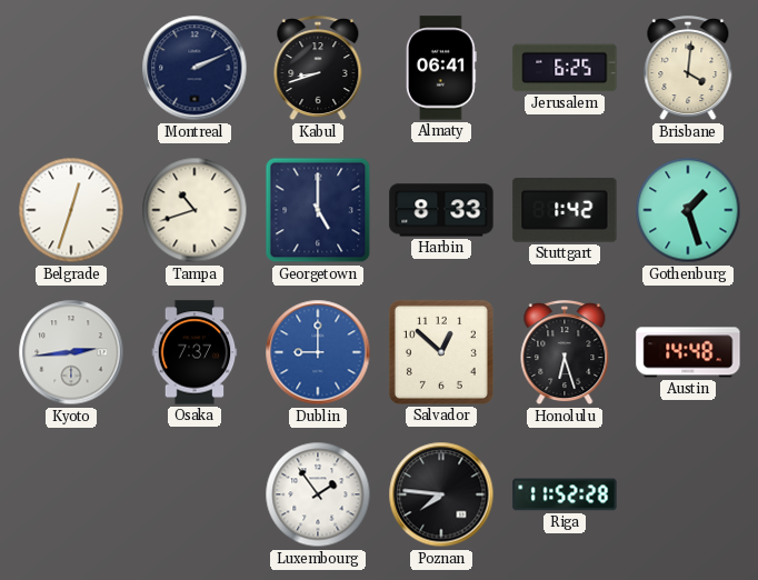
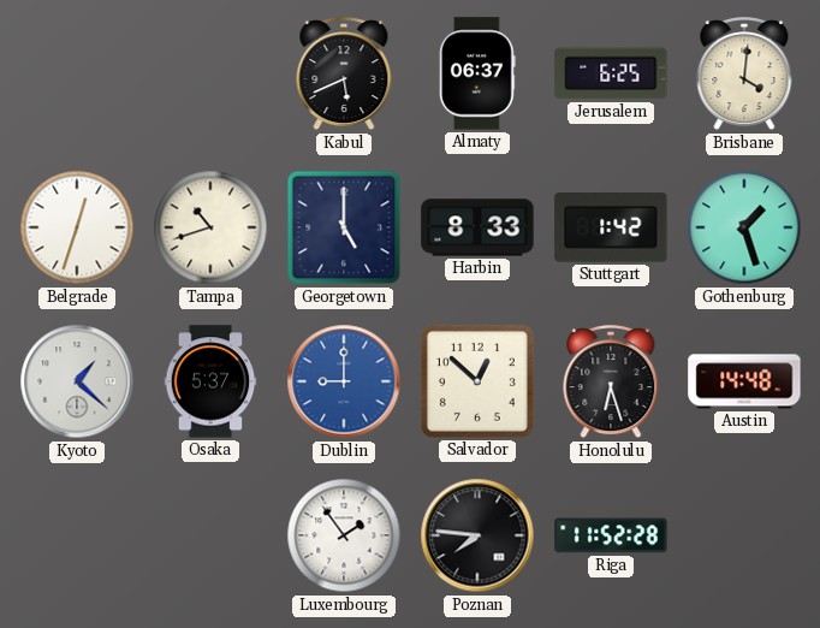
Montreal: 2:11 -> none (195, 68)
Kabul: 8:42 -> 5:41 (344, 75)
Almaty: 06:41 -> 06:37 (477, 73)
Kyoto: 2:44 -> 1:22 (77, 381)
Osaka: 7:37 -> 5:37 (210, 381)
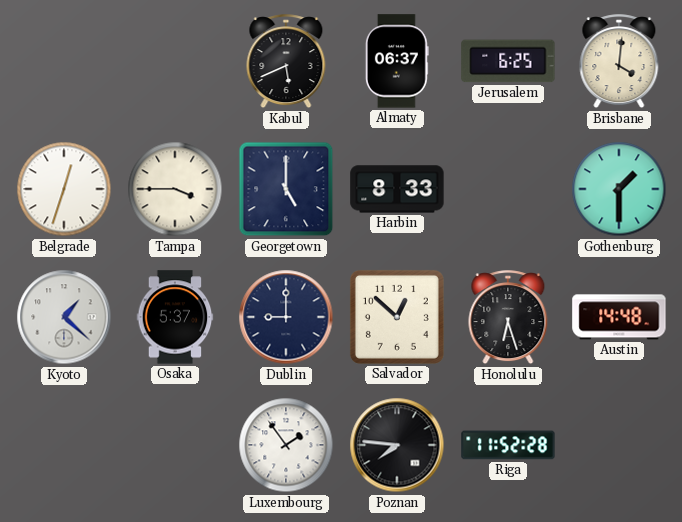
Tampa: 10:42 -> 3:45 (175, 189)
Stuttgart: 1:42 -> none (611, 229)
Gothenburg: 1:27 -> 1:30 (619, 189)
Dublin dial: blue -> navy (286, 317)
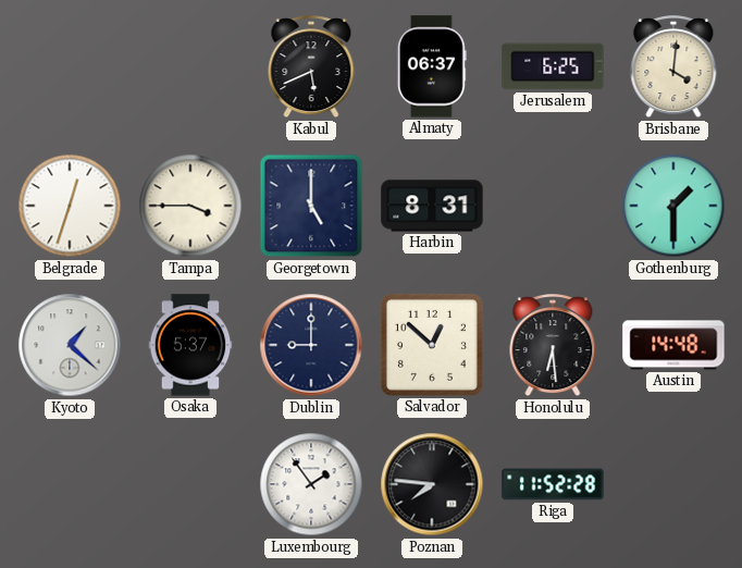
Harbin: 8:33 -> 8:31 (432, 206)
Honolulu: 6:27 -> 6:29 (553, 346)
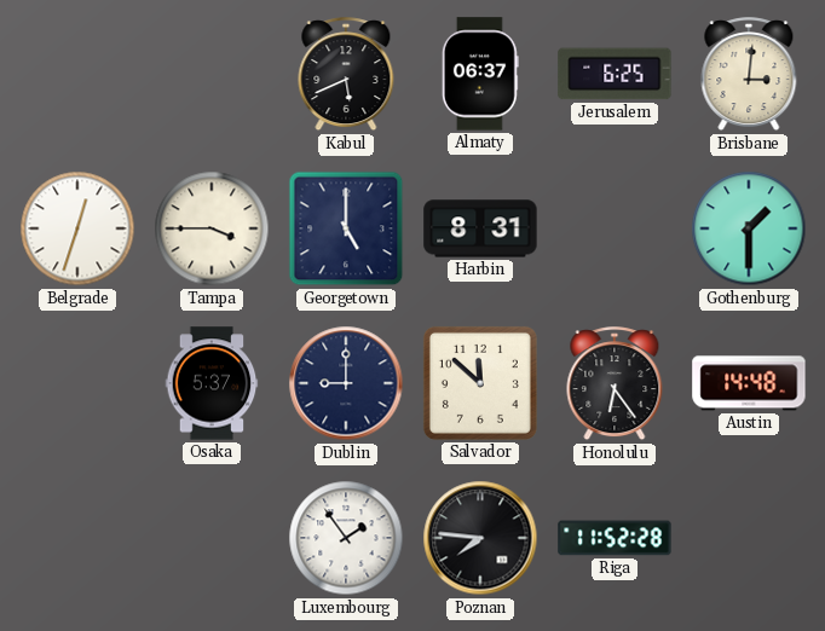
Brisbane: 4:01 -> 3:01 (749, 75)
Kyoto: 1:22 -> none (70, 345)
Salvador: 12:52 -> 11:52 (480, 383)
Honolulu: 6:29 -> 6:24 (615, 384)
